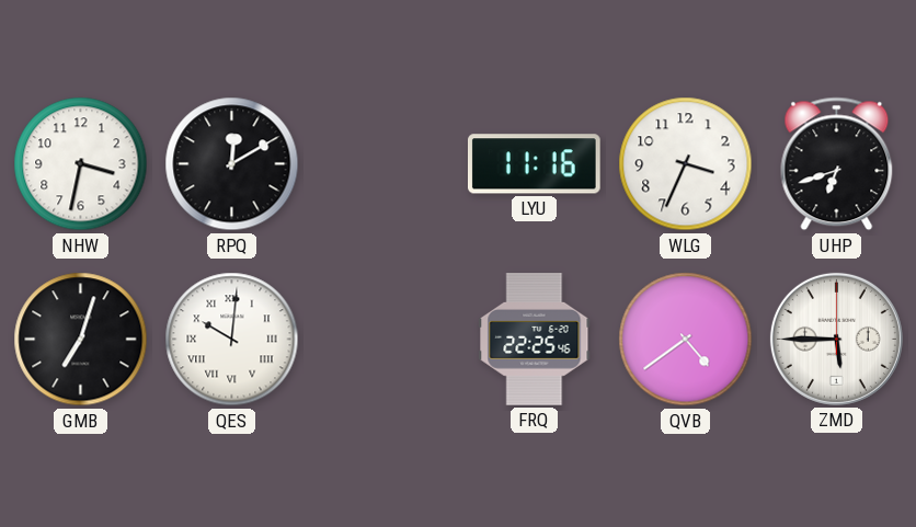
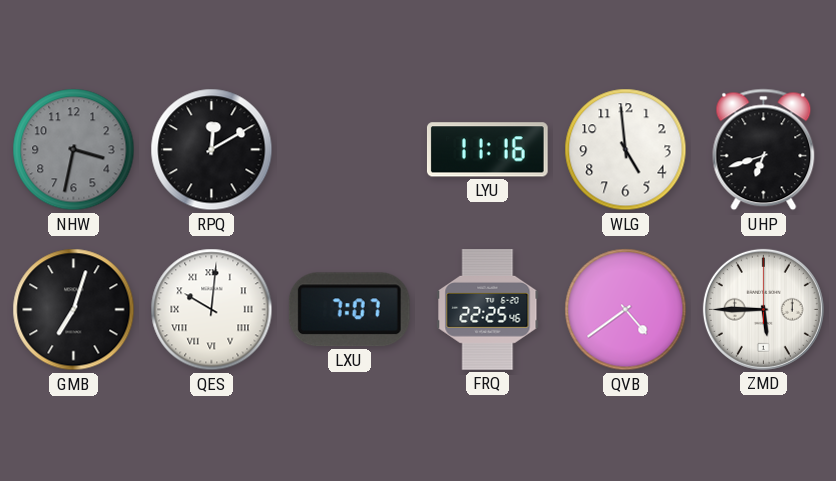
NHW dial: white -> grey (74, 150)
WLG: 3:34 -> 4:59 (626, 150)
LXU: none -> 7:07 (349, 310)
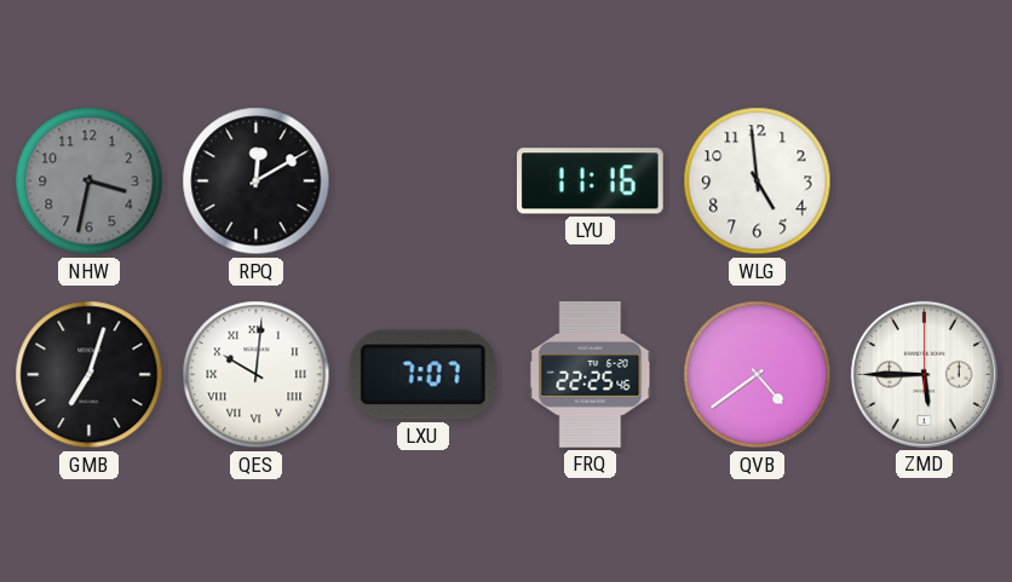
UHP: 6:42 -> none (764, 150)
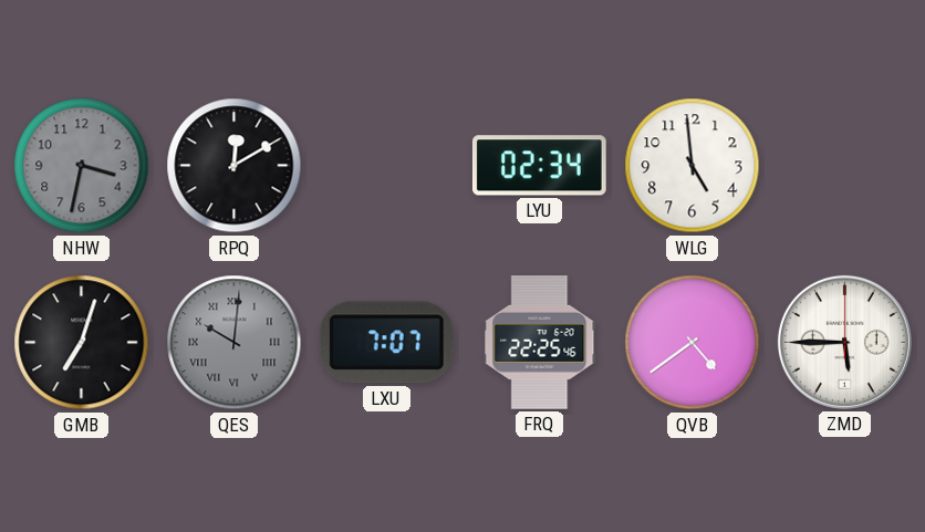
LYU: 11:16 -> 02:34 (539, 166)
QES dial: white -> grey (235, 343)
